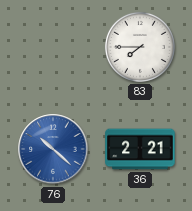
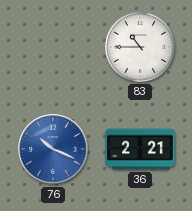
83: 7:45 -> 10:45 (140, 47)
76: 10:22 -> 10:19 (53, 149)
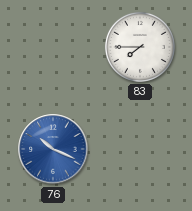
83: 10:45 -> 7:45 (140, 47)
36: 2:21 -> none (140, 149)
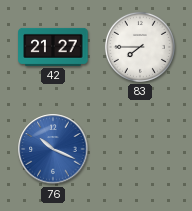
42: none -> 21:27 (53, 47)
